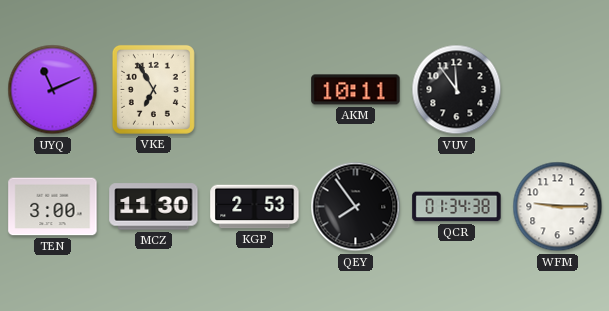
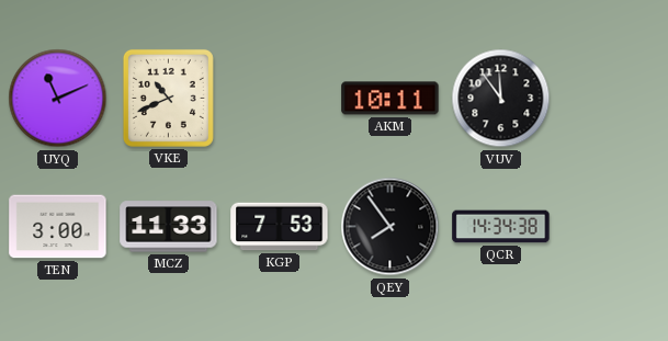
VKE: 6:55 -> 10:41 (168, 98)
MCZ: 11:30 -> 11:33 (169, 227)
KGP: 2:53 -> 7:53 (280, 227)
QCR: 01:34 -> 14:34 (501, 227)
WFM: 9:15 -> none (558, 207)
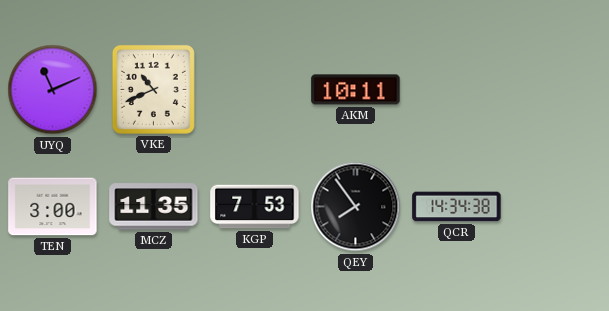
VUV: 11:54 -> none (501, 99)
MCZ: 11:33 -> 11:35 (154, 207)
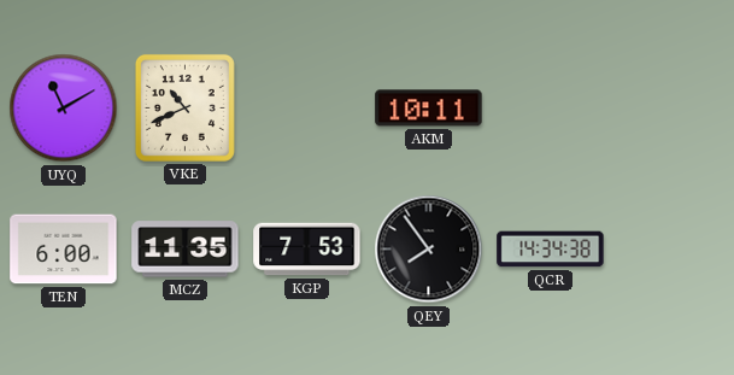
UYQ: 11:11 -> 11:10 (64, 109)
TEN: 3:00 -> 6:00 (64, 250)
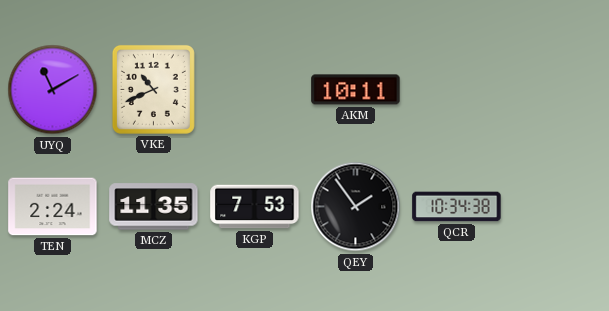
TEN: 6:00 -> 2:24 (53, 207)
QEY: 7:54 -> 1:54 (356, 207)
QCR: 14:34 -> 10:34 (457, 207)
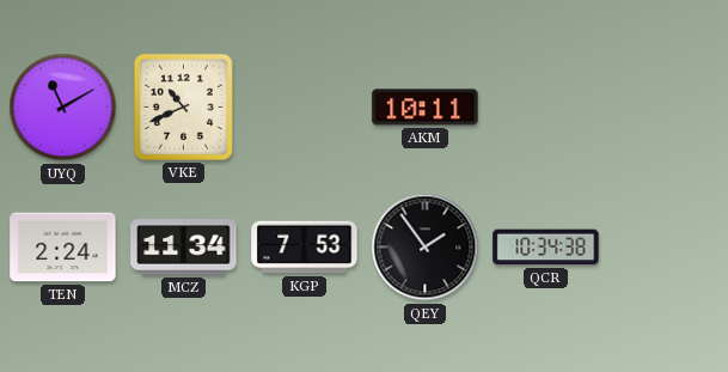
MCZ: 11:35 -> 11:34 (184, 248)
